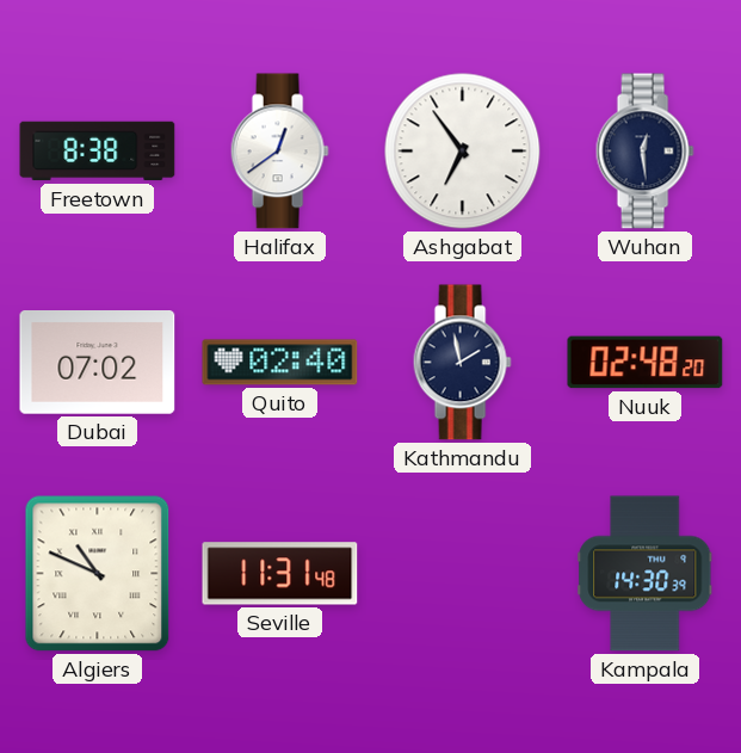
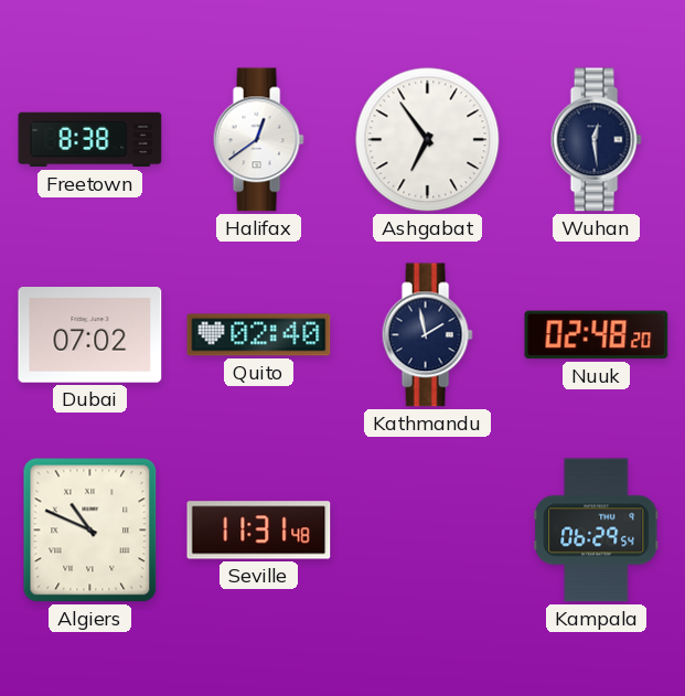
Kampala: 14:30 -> 06:29 (597, 531)
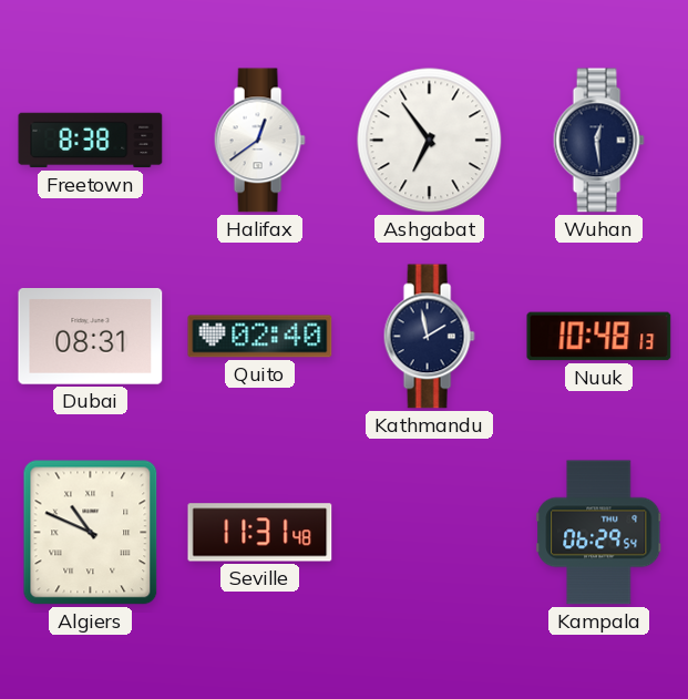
Dubai: 07:02 -> 08:31 (91, 337)
Nuuk: 02:48 -> 10:48 (599, 337)
